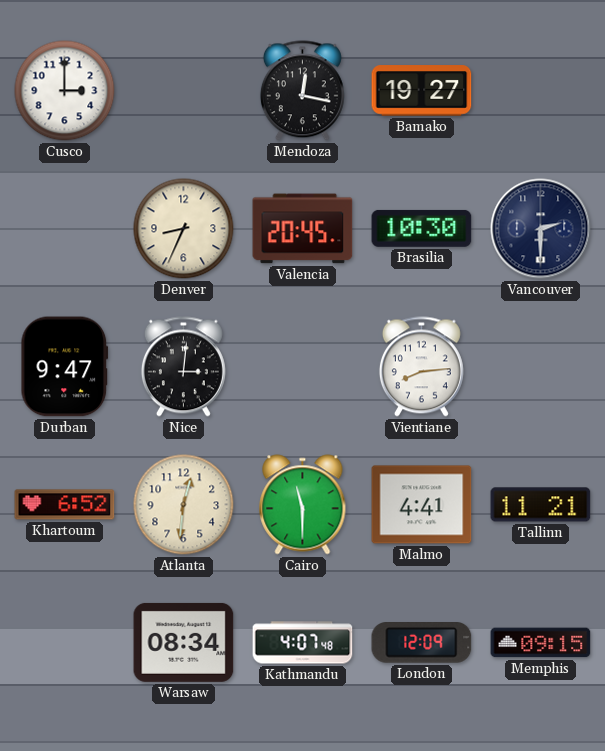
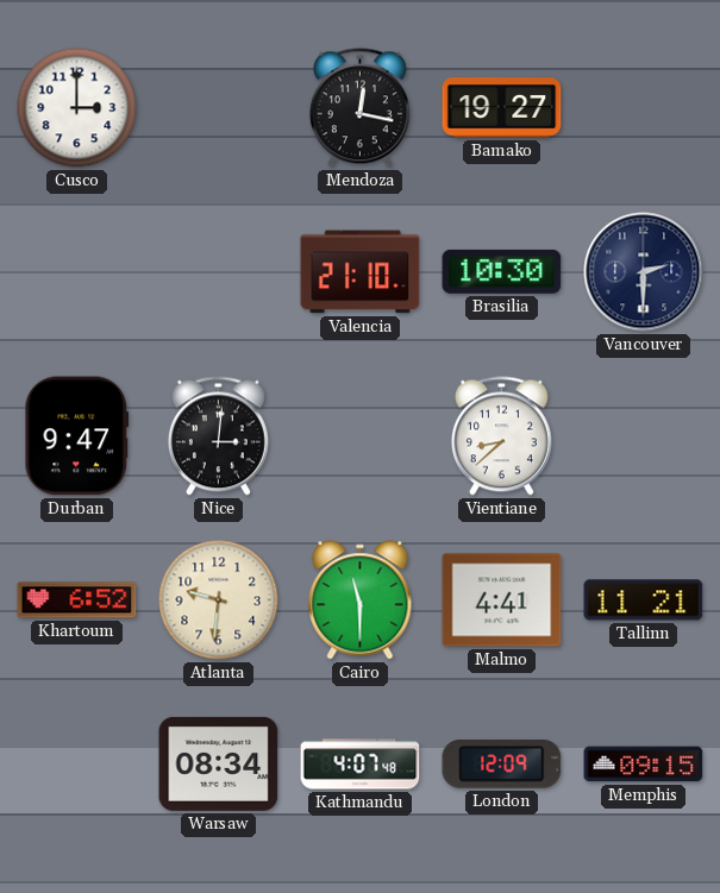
Denver: 8:34 -> none (184, 229)
Valencia: 20:45 -> 21:10 (361, 272)
Vientiane: 8:14 -> 8:38 (501, 436)
Atlanta: 12:31 -> 9:31 (219, 600)
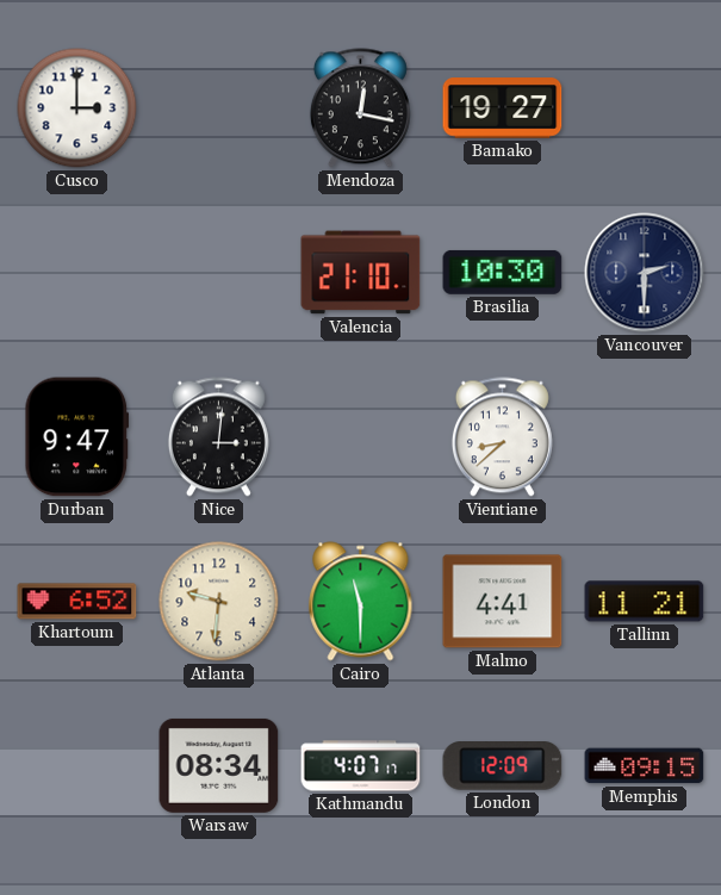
Kathmandu: 4:07:48 -> 4:07:17 (361, 766)
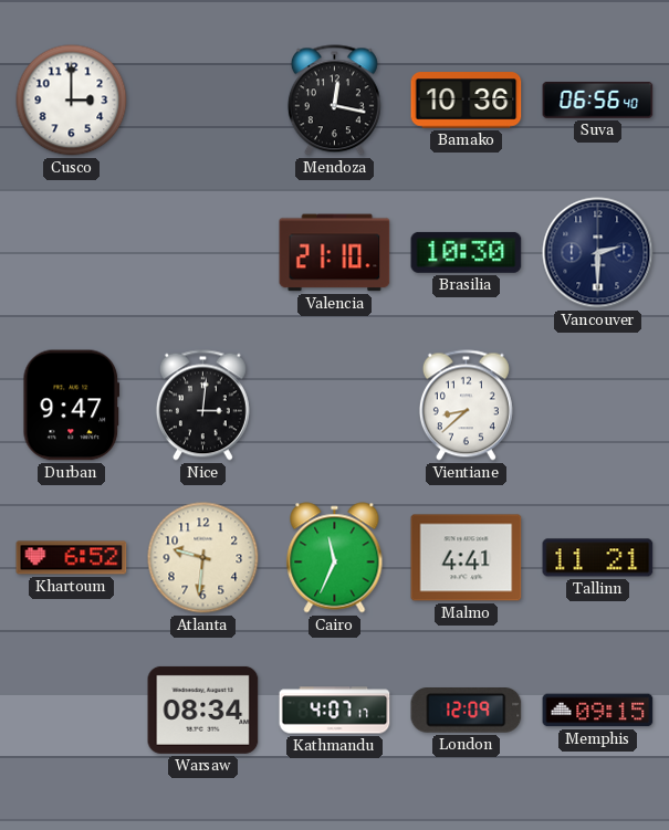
Bamako: 19:27 -> 10:36 (467, 101)
Suva: none -> 06:56 (598, 99)
Cairo: 11:30 -> 11:34 (335, 558)
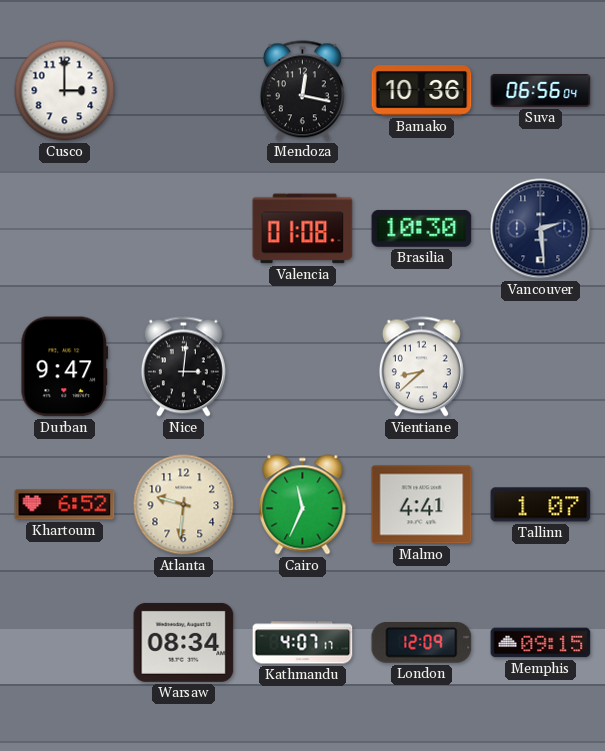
Suva: 06:56:40 -> 06:56:04 (541, 90)
Valencia: 21:10 -> 01:08 (303, 229)
Vancouver: 2:30 -> 2:29 (541, 229)
Tallinn: 11:21 -> 1:07 (541, 505)
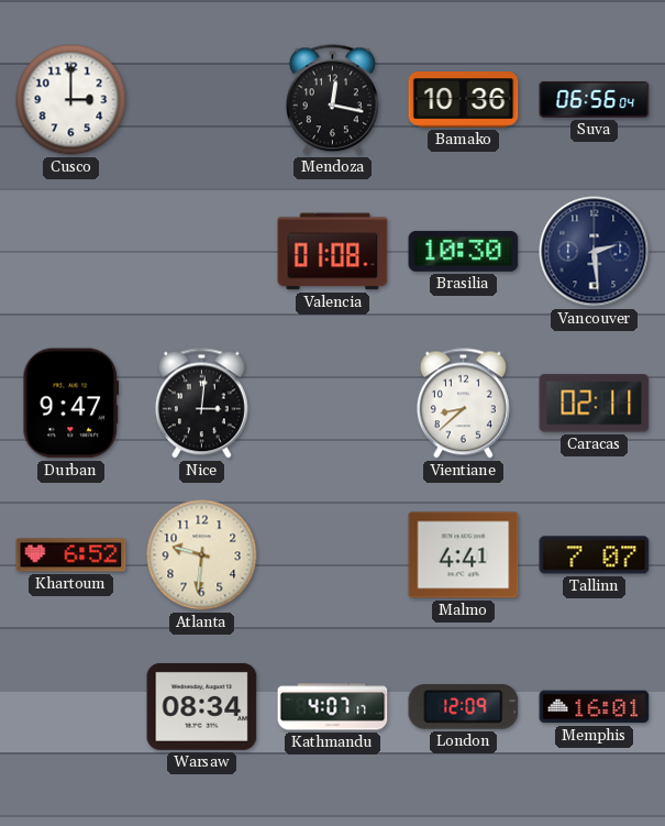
Caracas: none -> 02:11 (595, 404)
Cairo: 11:34 -> none (303, 505)
Tallinn: 1:07 -> 7:07 (595, 555)
Memphis: 09:15 -> 16:01 (595, 707)
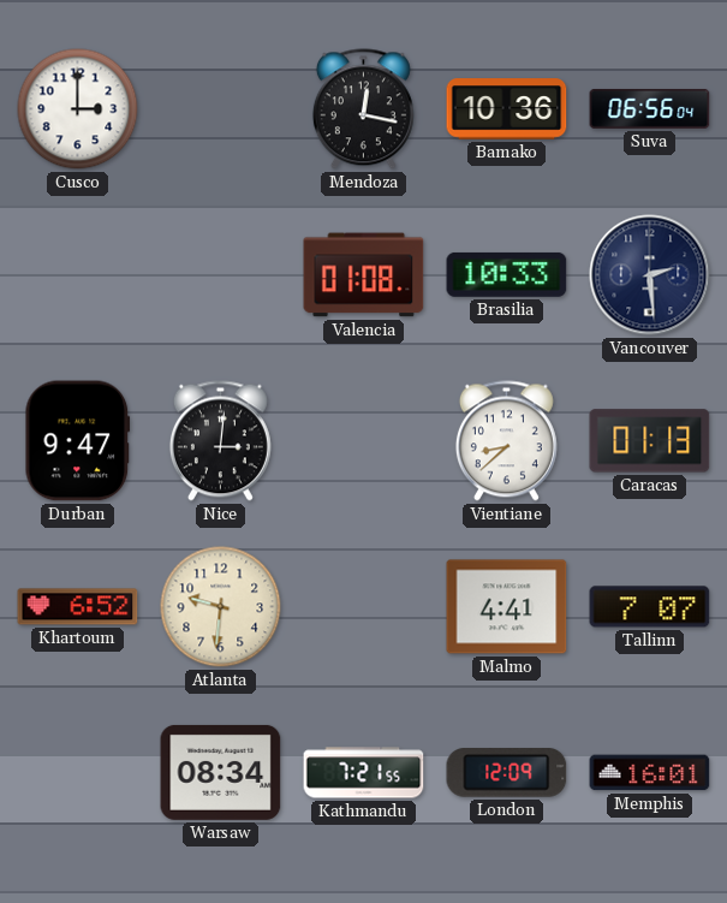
Brasilia: 10:30 -> 10:33 (507, 274)
Caracas: 02:11 -> 01:13 (650, 441)
Kathmandu: 4:07 -> 7:21 (364, 773)
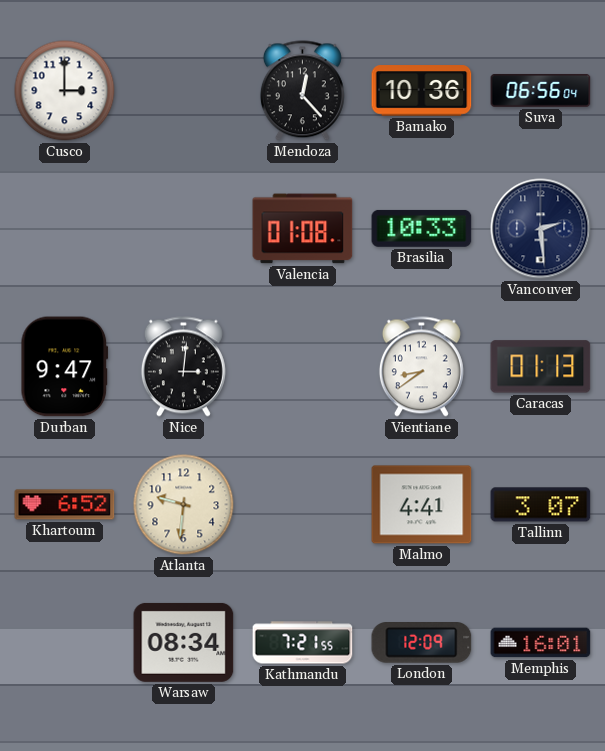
Mendoza: 12:17 -> 12:23 (302, 91)
Vientiane: 8:38 -> 8:39 (421, 367)
Tallinn: 7:07 -> 3:07 (541, 505)
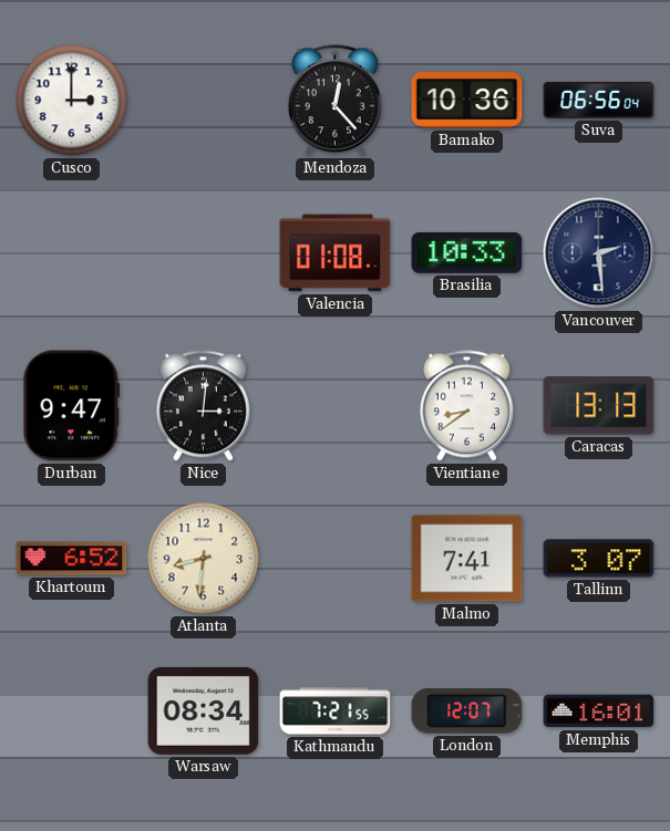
Caracas: 01:13 -> 13:13 (599, 406)
Atlanta: 9:31 -> 8:31 (204, 559)
Malmo: 4:41 -> 7:41 (467, 559)
London: 12:09 -> 12:07 (467, 711)
